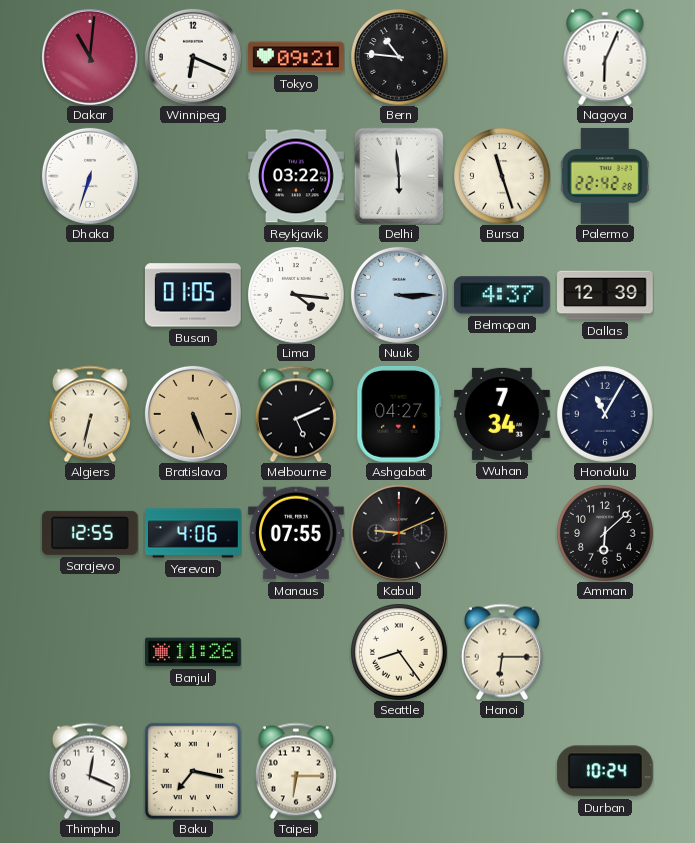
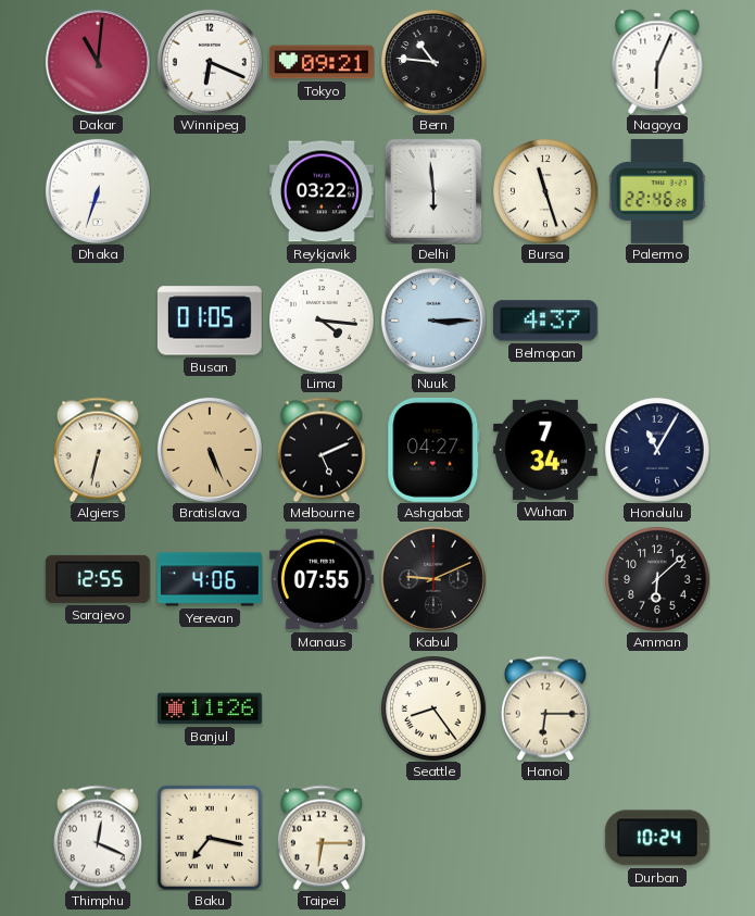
Palermo: 22:42 -> 22:46 (657, 191)
Dallas: 12:39 -> none (606, 295)
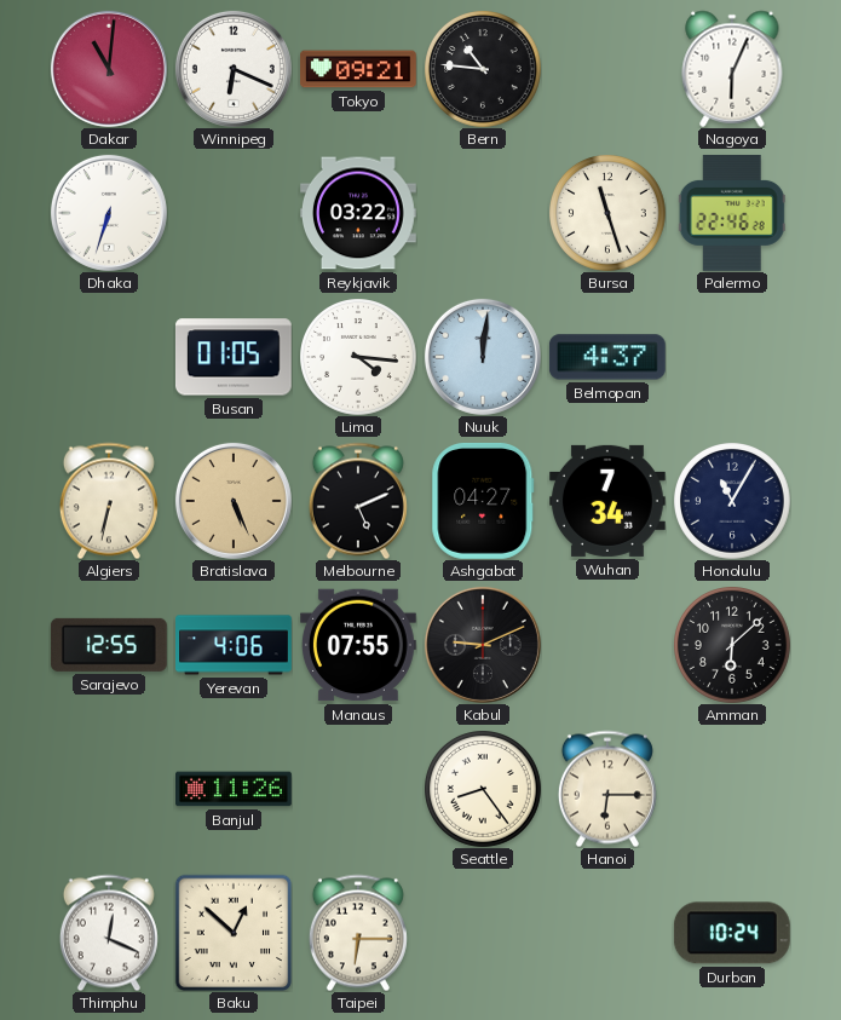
Delhi: 5:59 -> none (433, 190)
Nuuk: 3:15 -> 12:01 (483, 357)
Baku: 7:17 -> 12:52 (234, 933)
